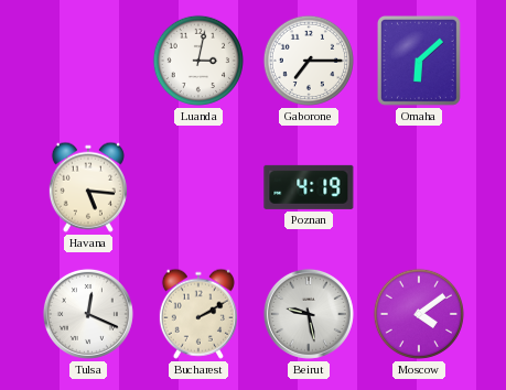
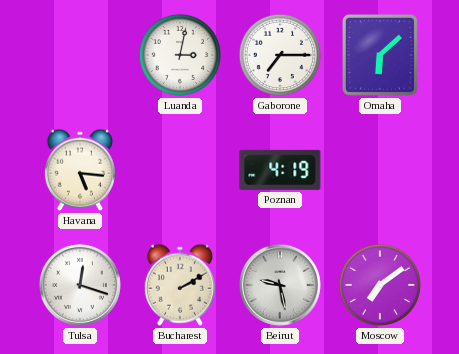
Tulsa: 12:19 -> 12:18 (80, 285)
Moscow: 4:09 -> 7:09 (380, 285)
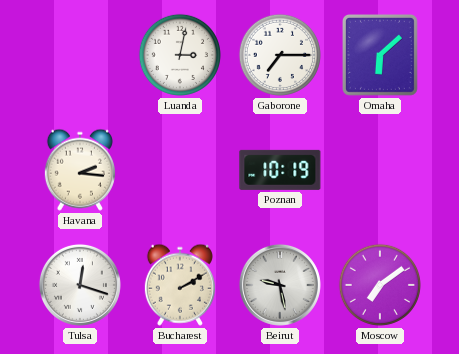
Havana: 5:16 -> 2:16 (80, 170)
Poznan: 4:19 -> 10:19 (280, 170)
